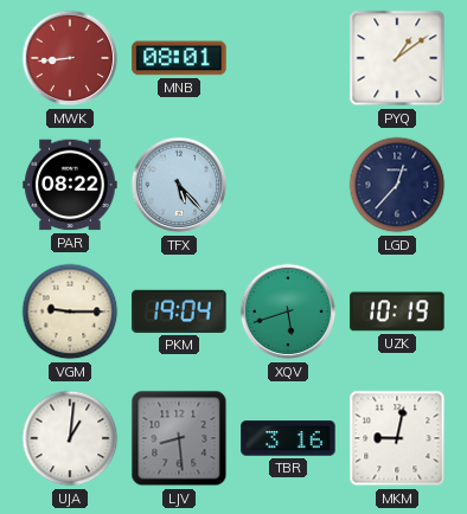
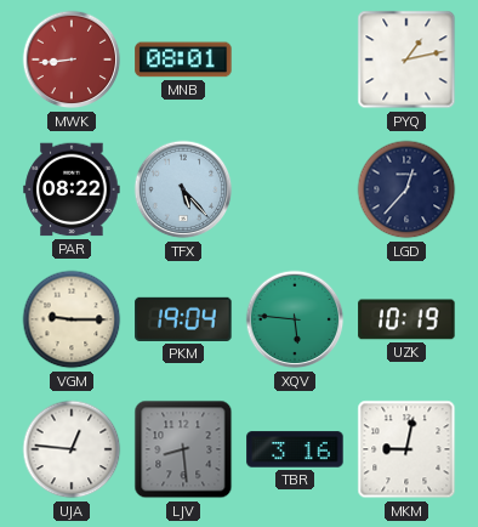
PYQ: 1:09 -> 1:13 (406, 59)
XQV: 5:42 -> 5:46 (295, 319)
UJA: 1:01 -> 12:46 (72, 449)
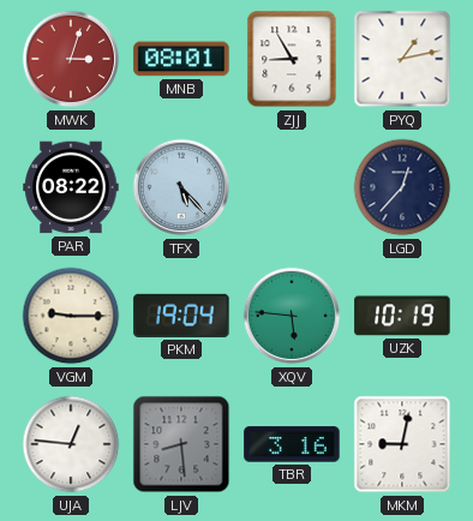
MWK: 8:44 -> 3:03 (71, 59)
ZJJ: none -> 8:55 (292, 59)
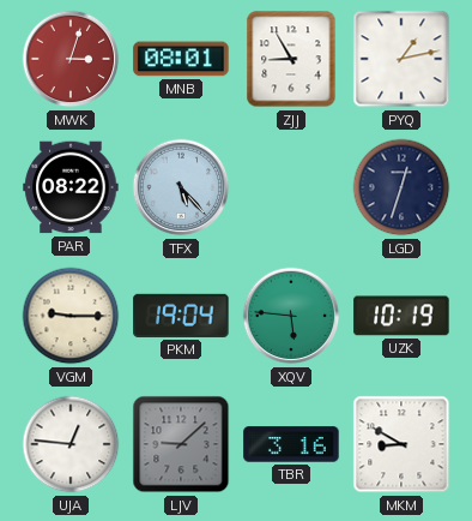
LGD: 12:37 -> 12:33 (401, 187)
LJV: 8:29 -> 9:08 (181, 444)
MKM: 9:02 -> 8:50 (401, 444)
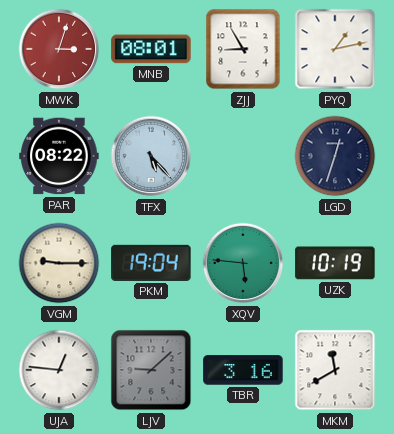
MKM: 8:50 -> 11:40 (335, 370)
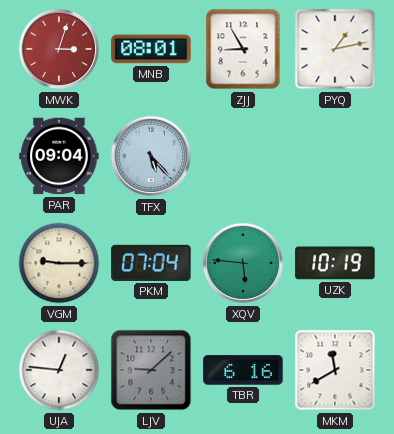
PAR: 08:22 -> 09:04 (59, 156)
LGD: 12:33 -> none (335, 156)
PKM: 19:04 -> 07:04 (151, 263)
TBR: 3:16 -> 6:16 (243, 370)
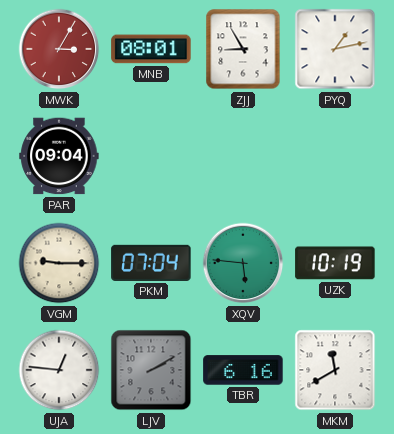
MWK: 3:03 -> 3:05 (59, 49)
TFX: 5:23 -> none (151, 156)
LJV: 9:08 -> 2:10 (151, 370)
